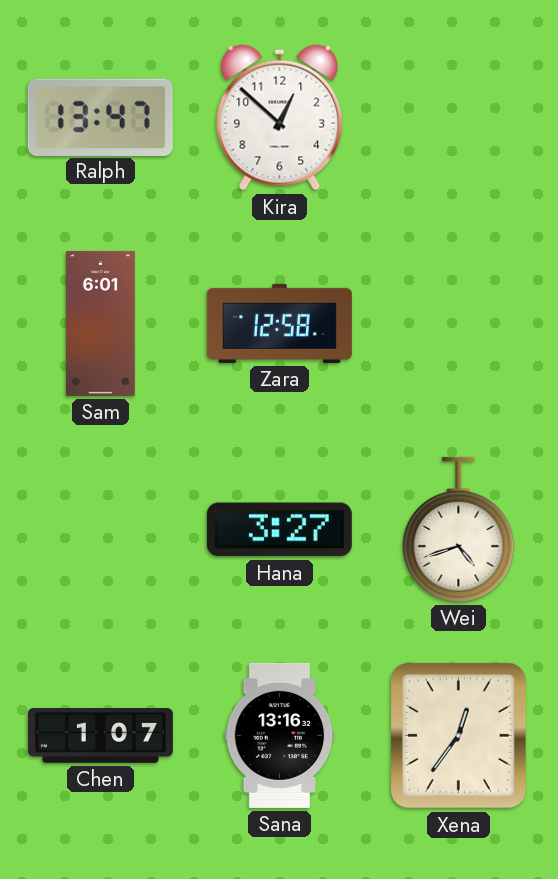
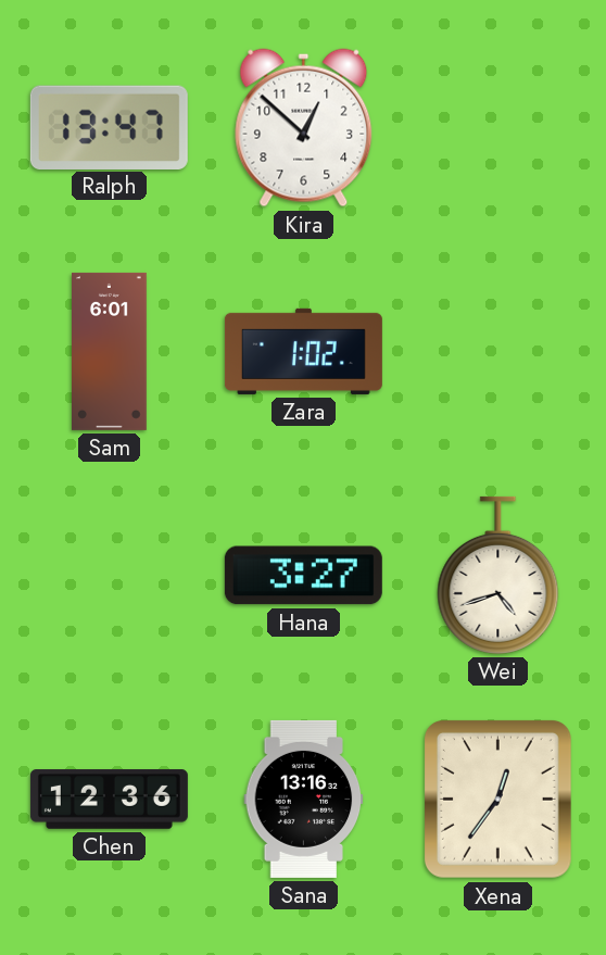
Zara: 12:58 -> 1:02 (303, 351)
Chen: 1:07 -> 12:36 (109, 800)
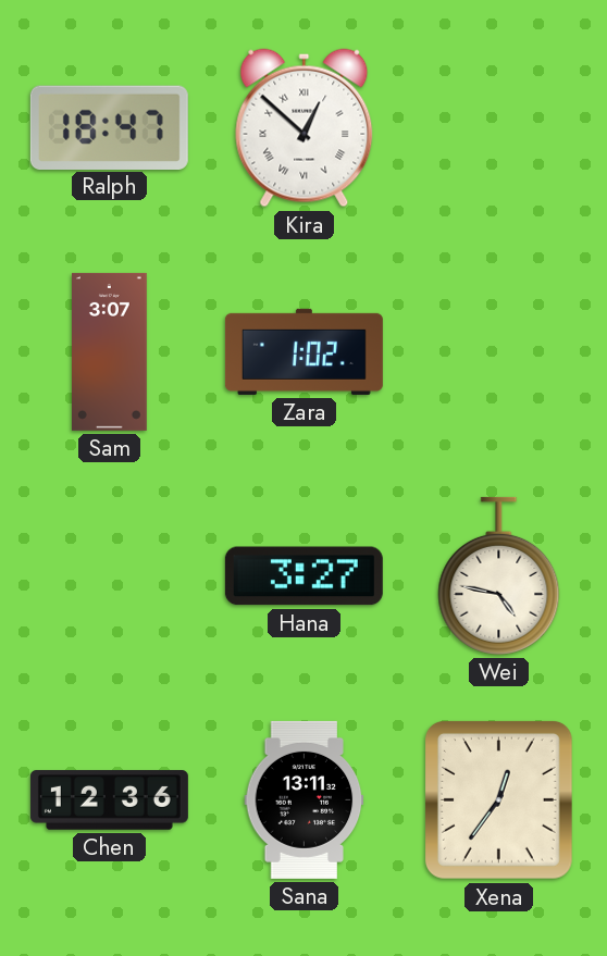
Ralph: 13:47 -> 18:47 (109, 127)
Kira numerals: Arabic -> Roman (305, 128)
Sam: 6:01 -> 3:07 (110, 351)
Wei: 4:42 -> 4:47 (499, 575)
Sana: 13:16 -> 13:11 (305, 799)
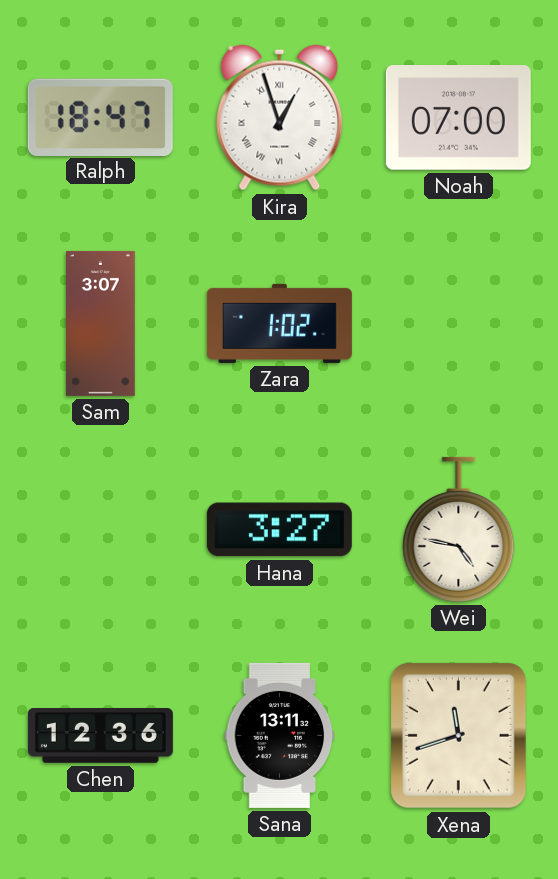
Kira: 12:52 -> 12:57 (280, 118)
Noah: none -> 07:00 (458, 118)
Xena: 12:36 -> 11:42 (458, 735)
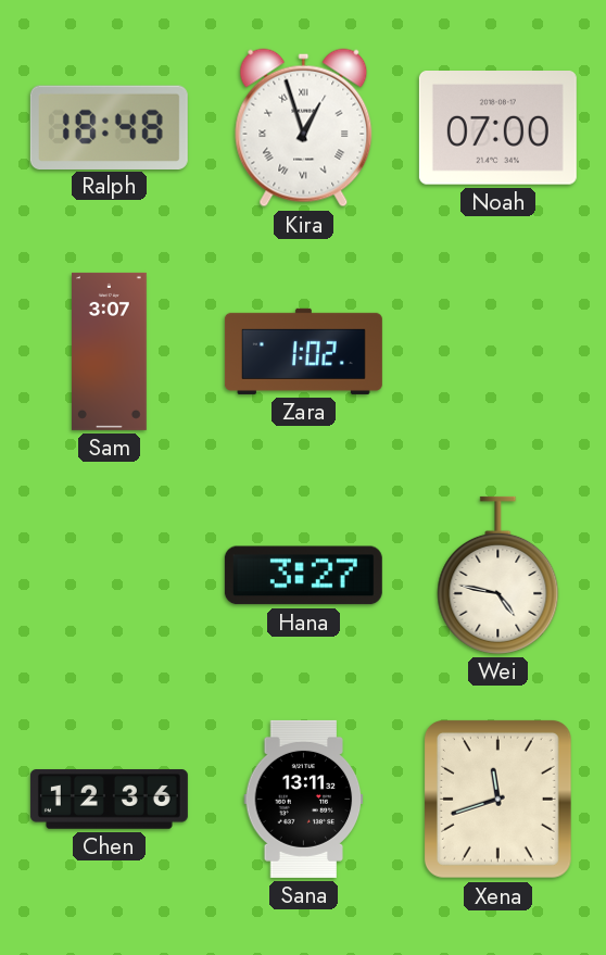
Ralph: 18:47 -> 18:48 (109, 127)
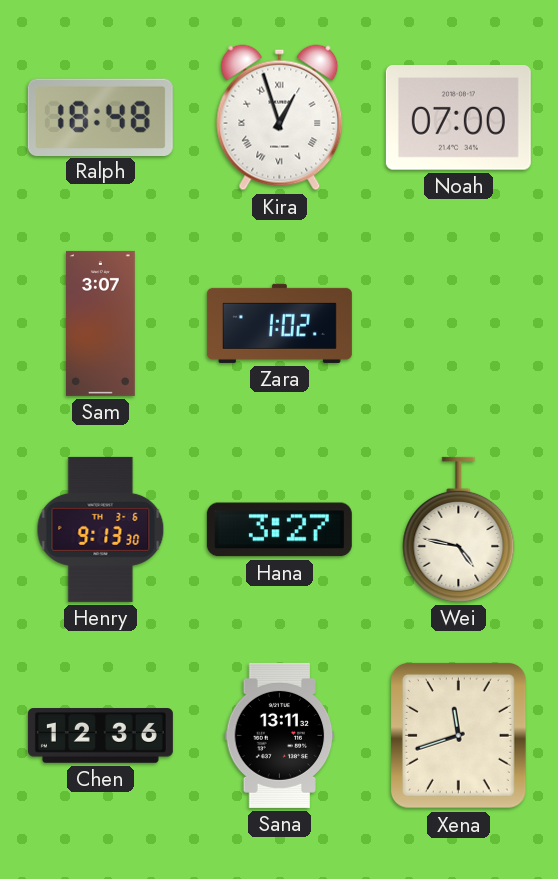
Henry: none -> 9:13 (101, 529)
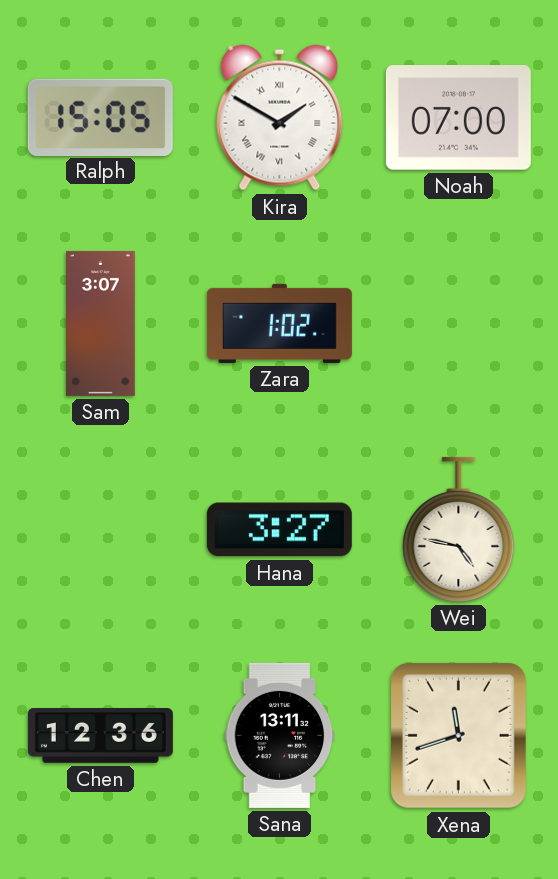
Ralph: 18:48 -> 15:05 (100, 117)
Kira: 12:57 -> 1:50 (280, 118)
Henry: 9:13 -> none (101, 529)
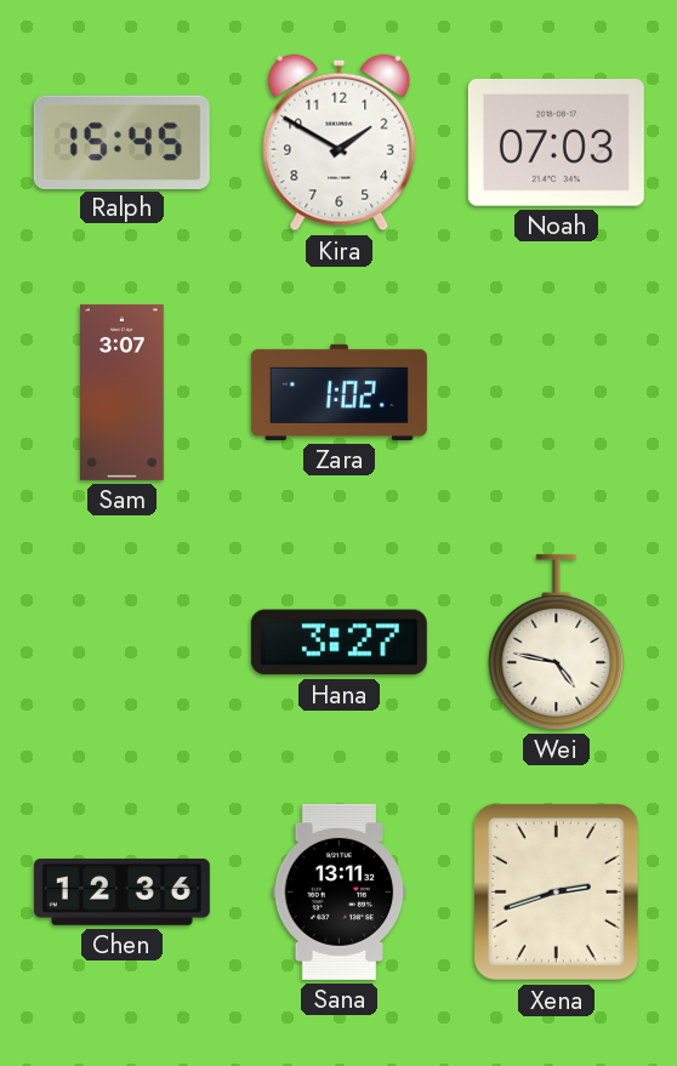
Ralph: 15:05 -> 15:45 (121, 142)
Kira numerals: Roman -> Arabic (340, 143)
Noah: 07:00 -> 07:03 (556, 143)
Xena: 11:42 -> 2:42 (556, 891)
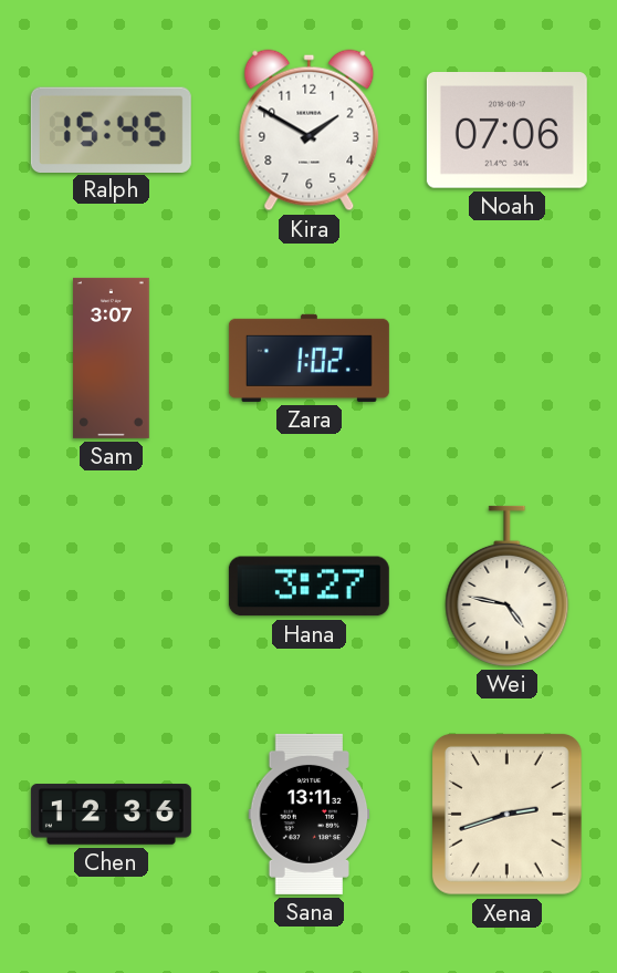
Noah: 07:03 -> 07:06 (506, 131)
